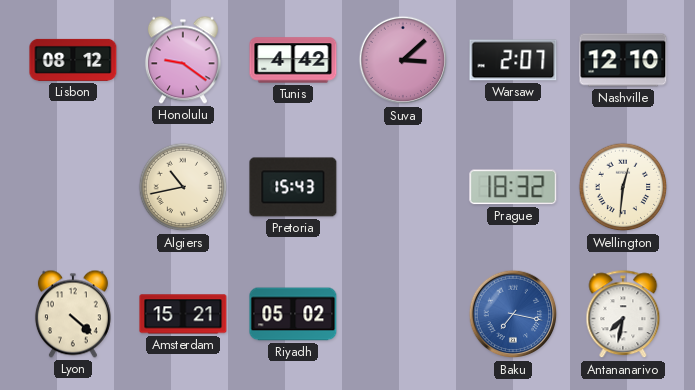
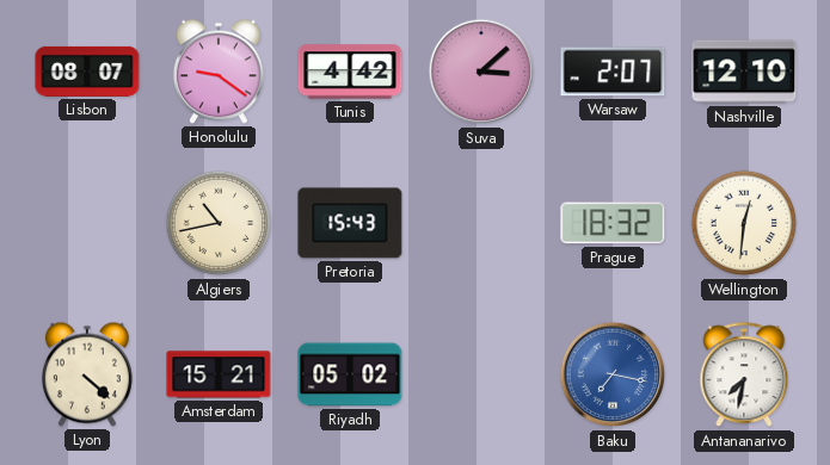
Lisbon: 08:12 -> 08:07 (87, 72)
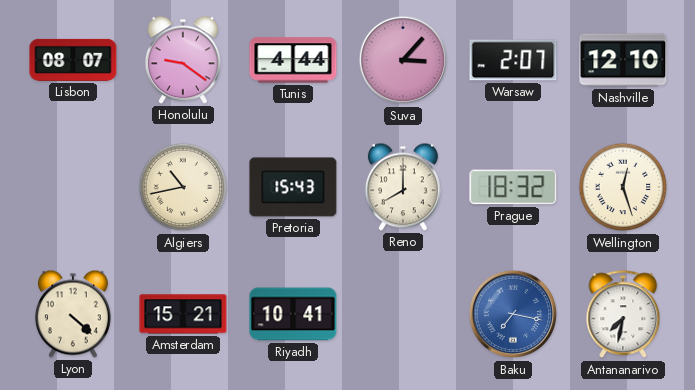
Tunis: 4:42 -> 4:44 (293, 60)
Suva: 3:08 -> 3:07 (403, 60)
Reno: none -> 8:00 (403, 187)
Wellington: 12:31 -> 12:27 (623, 187)
Riyadh: 05:02 -> 10:41 (293, 314)
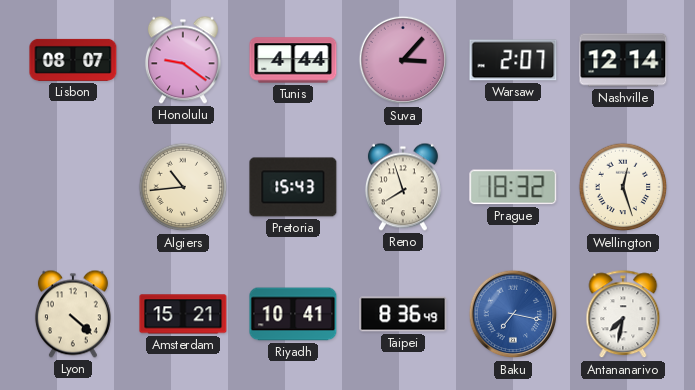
Nashville: 12:10 -> 12:14 (623, 60)
Algiers: 10:43 -> 10:44 (183, 187)
Reno: 8:00 -> 7:57 (403, 187)
Taipei: none -> 8:36 (403, 314)
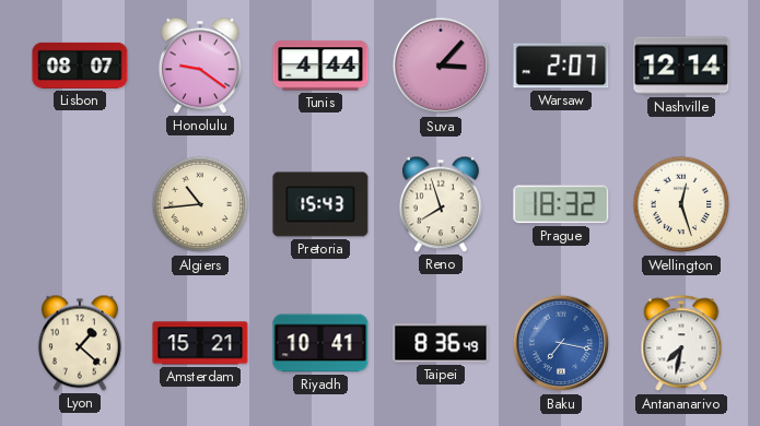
Lyon: 4:22 -> 1:22 (80, 343)
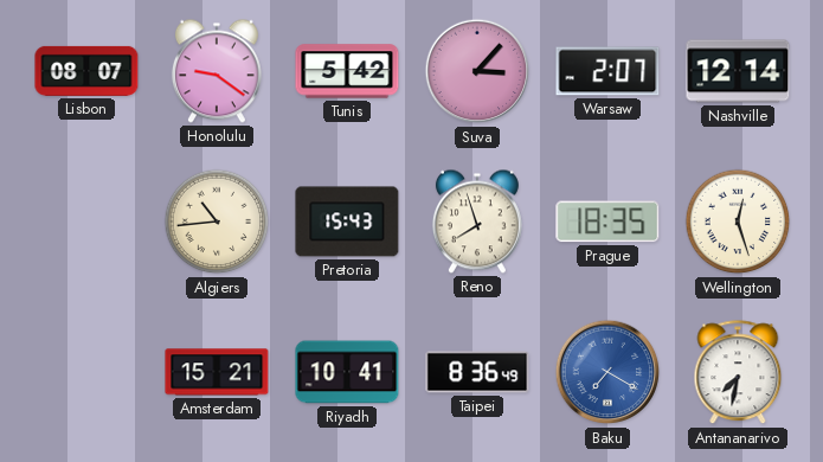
Tunis: 4:44 -> 5:42 (347, 71)
Prague: 18:32 -> 18:35 (607, 222)
Lyon: 1:22 -> none (80, 343)
Baku: 7:17 -> 7:20 (607, 372)
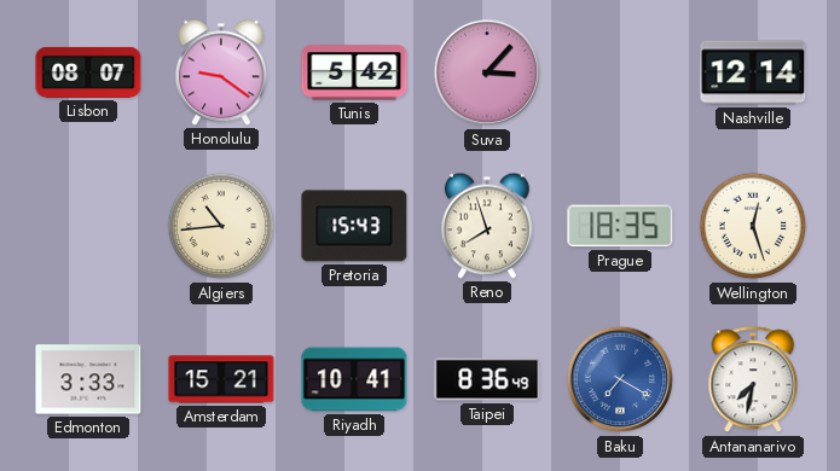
Warsaw: 2:07 -> none (607, 71)
Edmonton: none -> 3:33 (88, 379)
